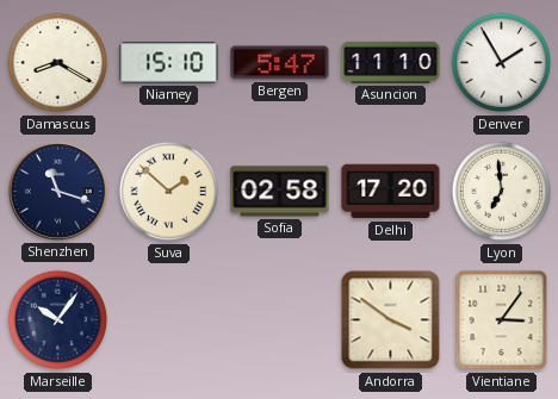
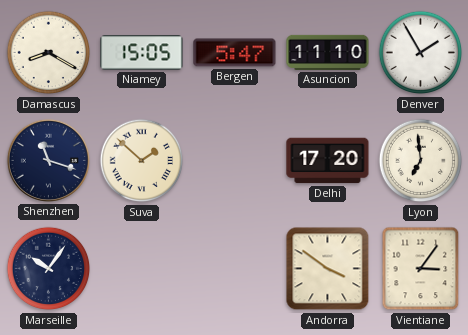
Niamey: 15:10 -> 15:05 (142, 53)
Sofia: 02:58 -> none (280, 192)
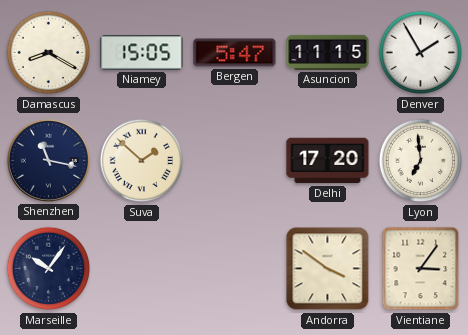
Asuncion: 11:10 -> 11:15 (328, 52)
Shenzhen: 11:18 -> 11:17 (48, 160)
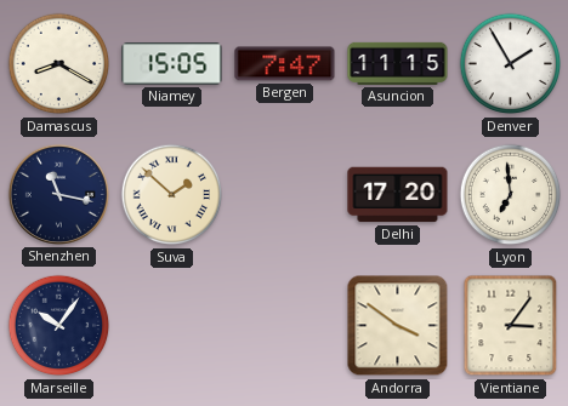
Bergen: 5:47 -> 7:47 (285, 64)
